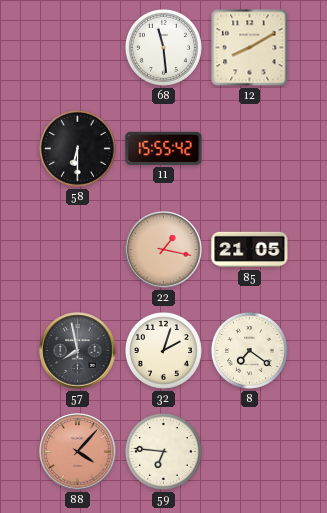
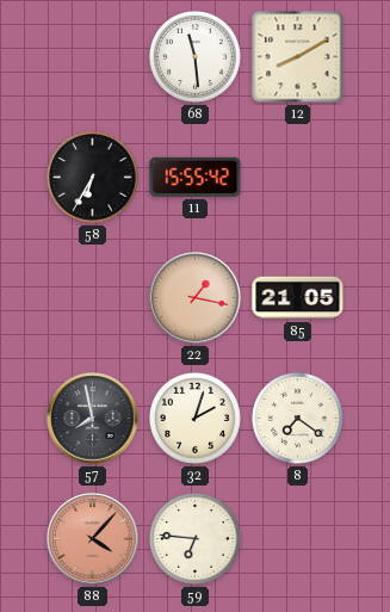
58: 6:30 -> 6:35 (92, 177)
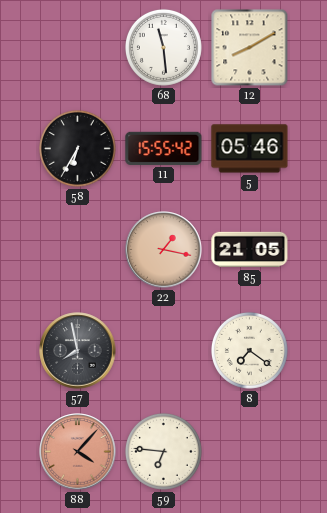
5: none -> 05:46 (250, 149)
32: 2:03 -> none (194, 418)
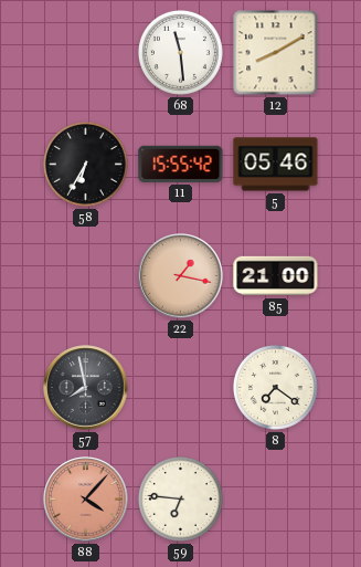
85: 21:05 -> 21:00 (276, 276)
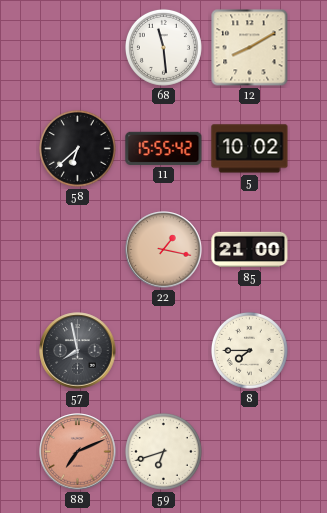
58: 6:35 -> 6:38 (77, 148)
5: 05:46 -> 10:02 (250, 149)
8: 7:21 -> 7:45 (249, 350)
88: 4:07 -> 7:11 (78, 452)
59: 6:46 -> 6:42 (163, 451)
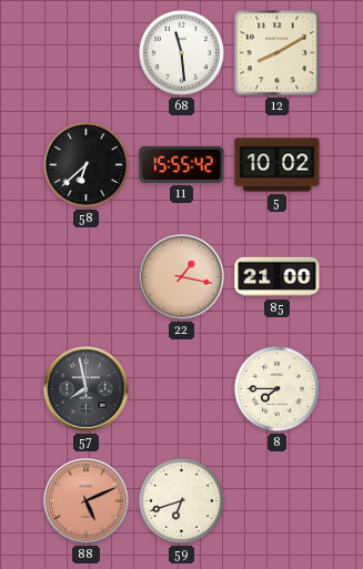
88: 7:11 -> 5:11 (87, 501)
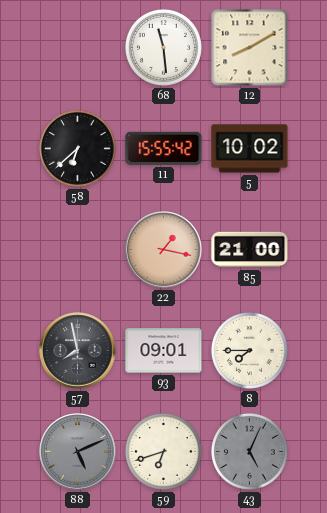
93: none -> 09:01 (164, 351)
88 dial: salmon -> grey (78, 452)
43: none -> 5:04 (249, 451)
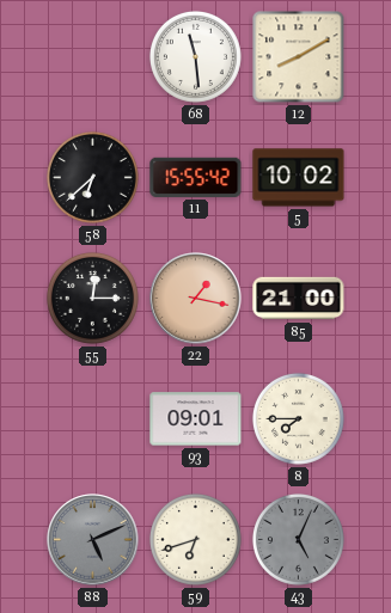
55: none -> 12:15 (92, 298)
57: 7:58 -> none (78, 351)
